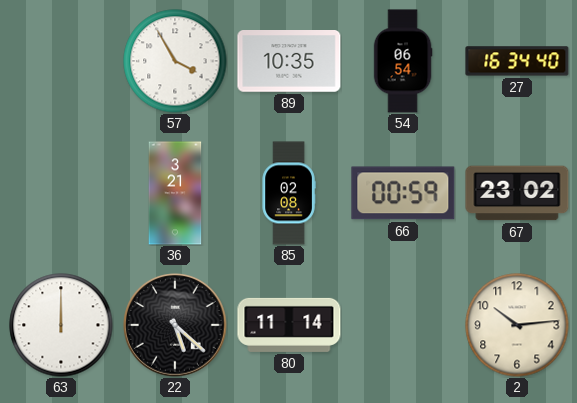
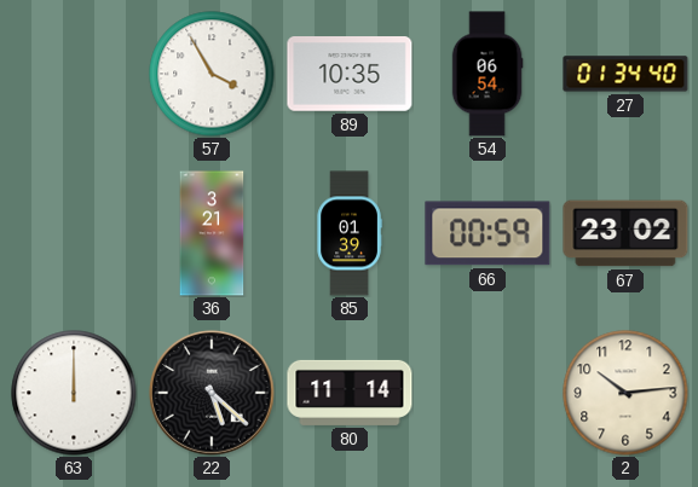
27: 16:34 -> 01:34 (625, 74)
85: 02:08 -> 01:39 (350, 233)
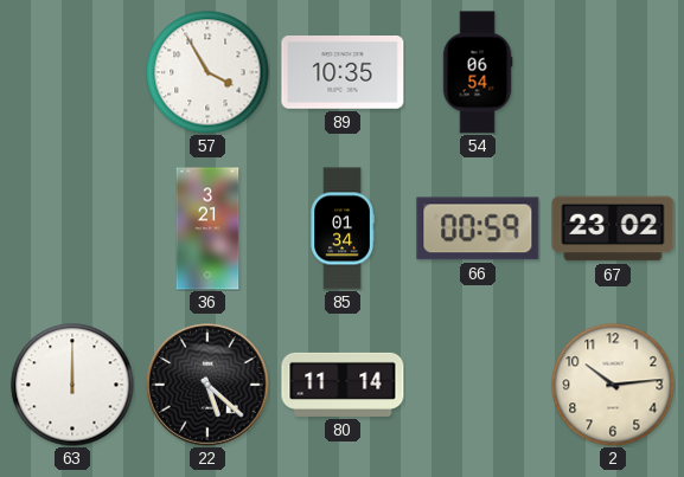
27: 01:34 -> none (625, 74)
85: 01:39 -> 01:34 (343, 228)
